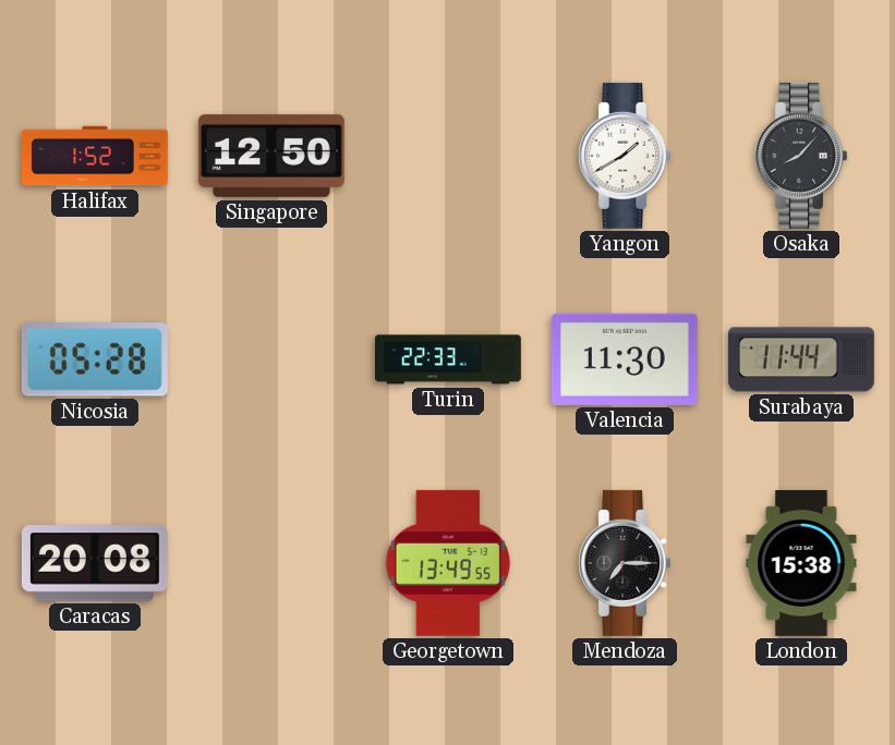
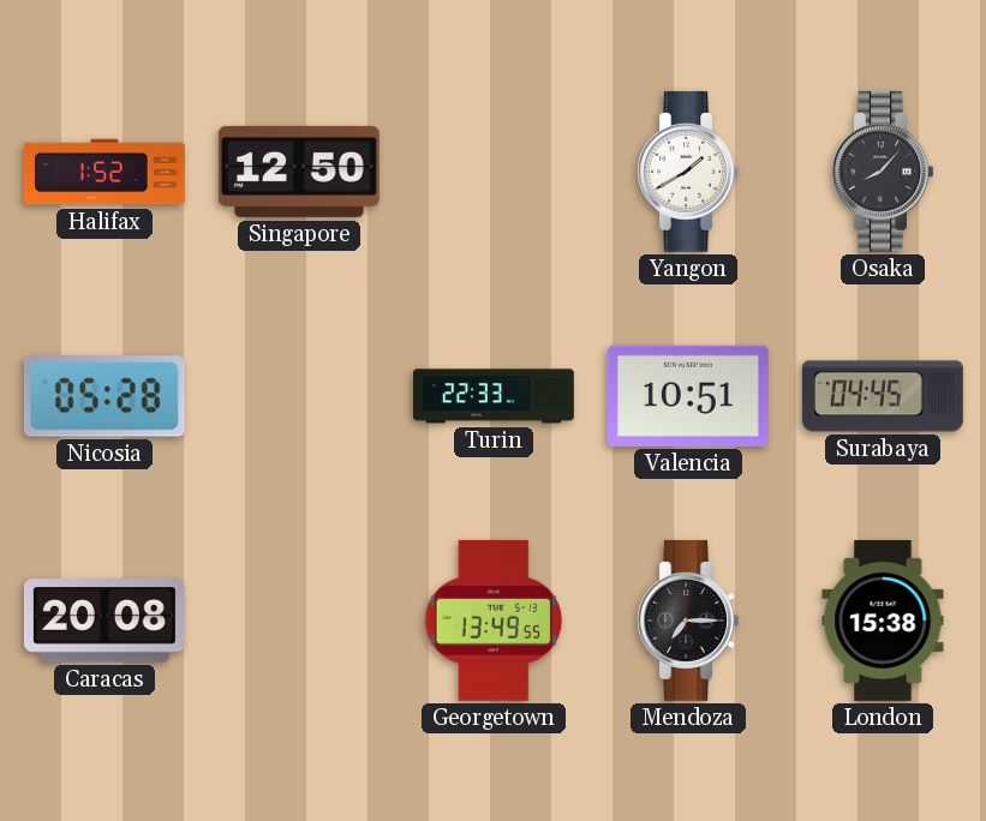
Valencia: 11:30 -> 10:51 (688, 396)
Surabaya: 11:44 -> 04:45 (883, 396)
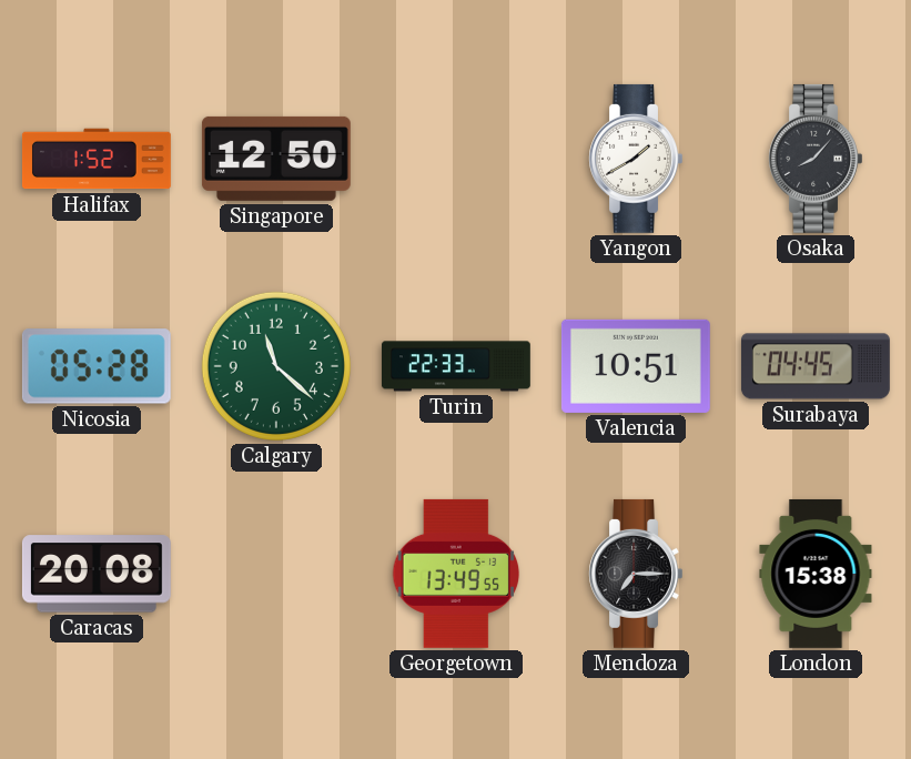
Calgary: none -> 11:22 (276, 366)
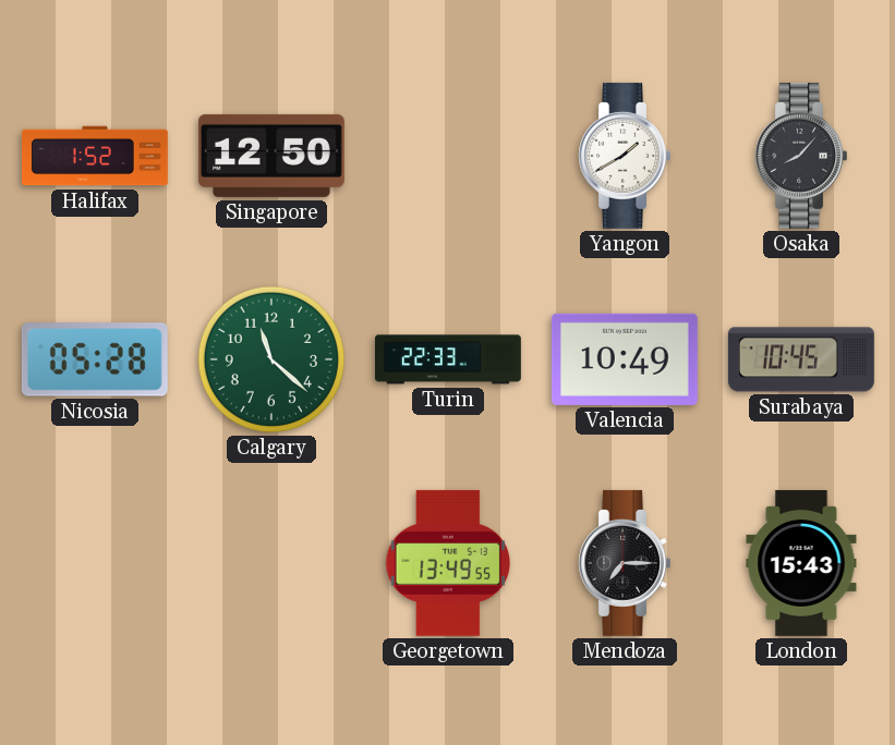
Valencia: 10:51 -> 10:49 (625, 359)
Surabaya: 04:45 -> 10:45 (801, 359)
Caracas: 20:08 -> none (97, 574)
London: 15:38 -> 15:43 (801, 563)
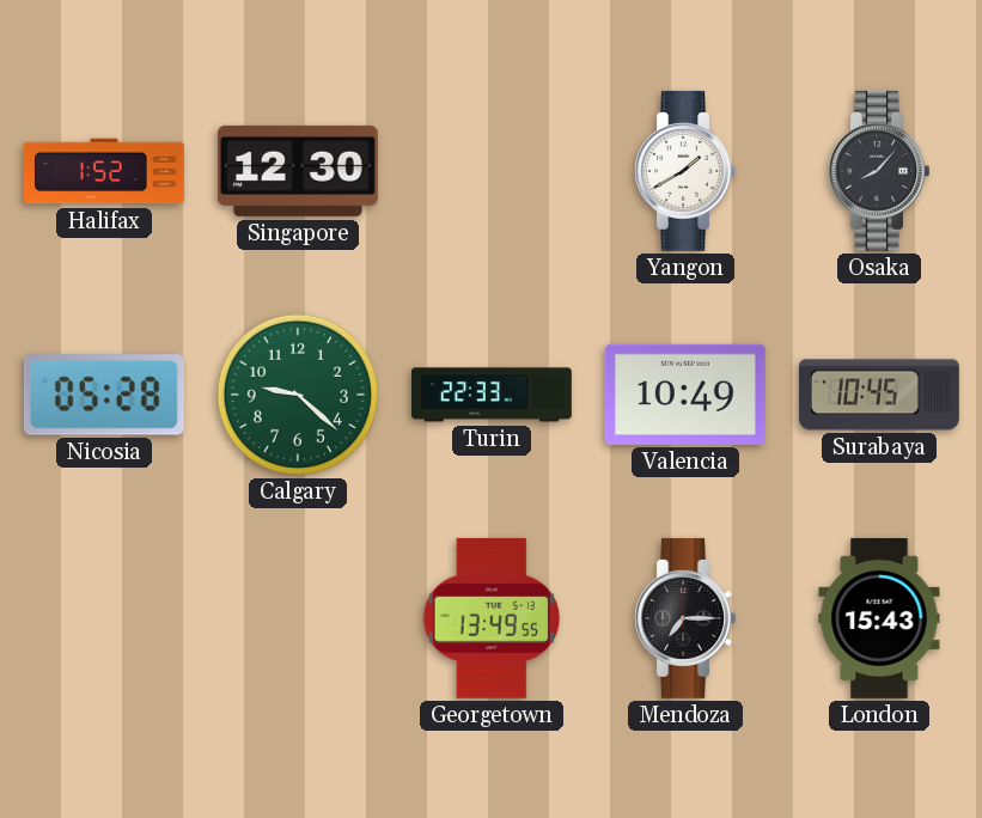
Singapore: 12:50 -> 12:30 (298, 171)
Calgary: 11:22 -> 9:22 (298, 395)
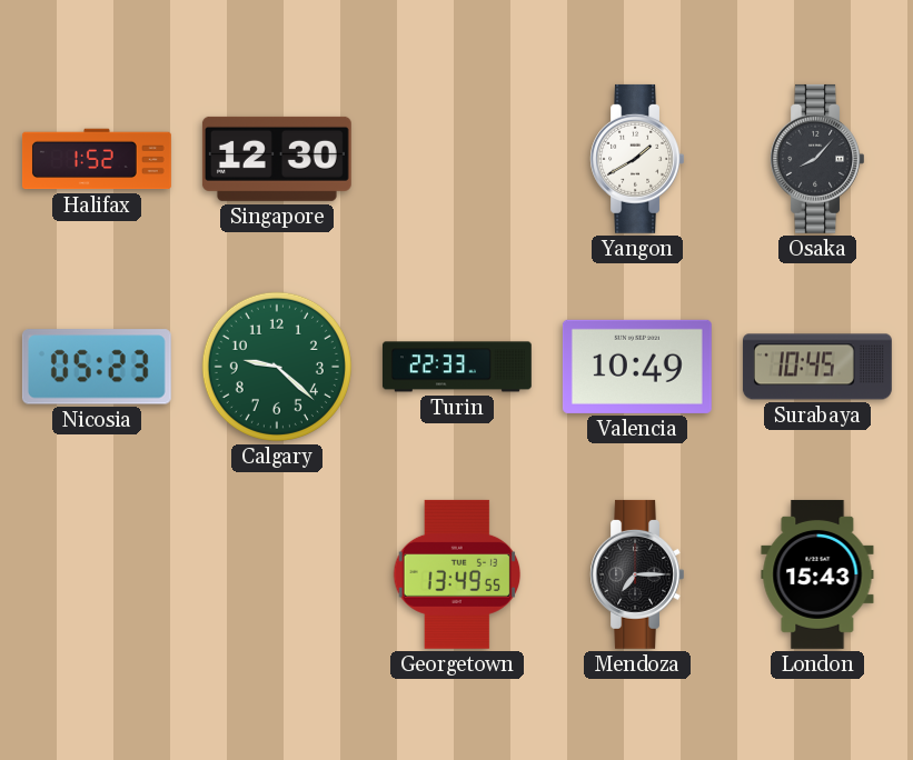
Nicosia: 05:28 -> 05:23 (97, 367)
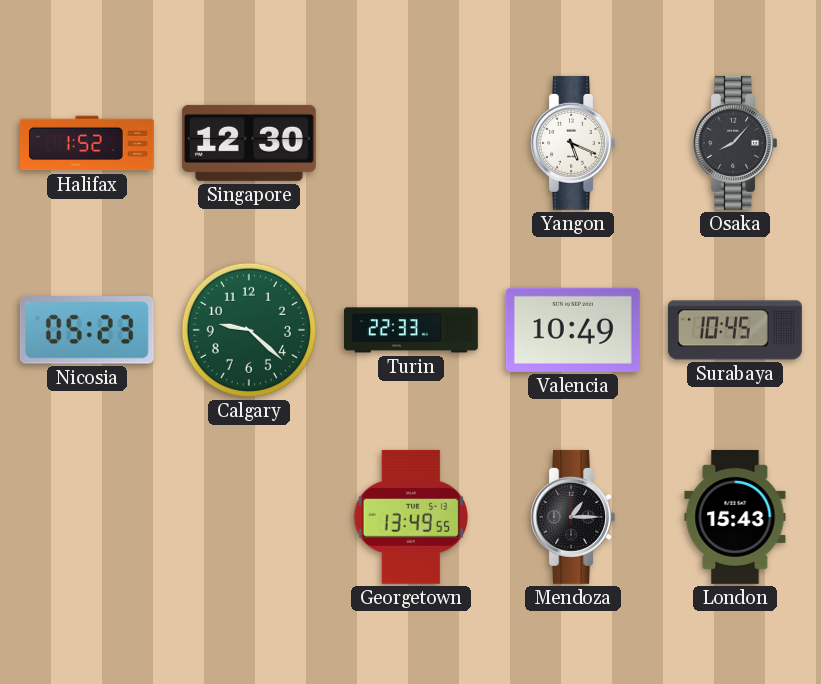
Yangon: 1:40 -> 5:19 (572, 143)
Mendoza: 7:15 -> 1:15 (572, 517)
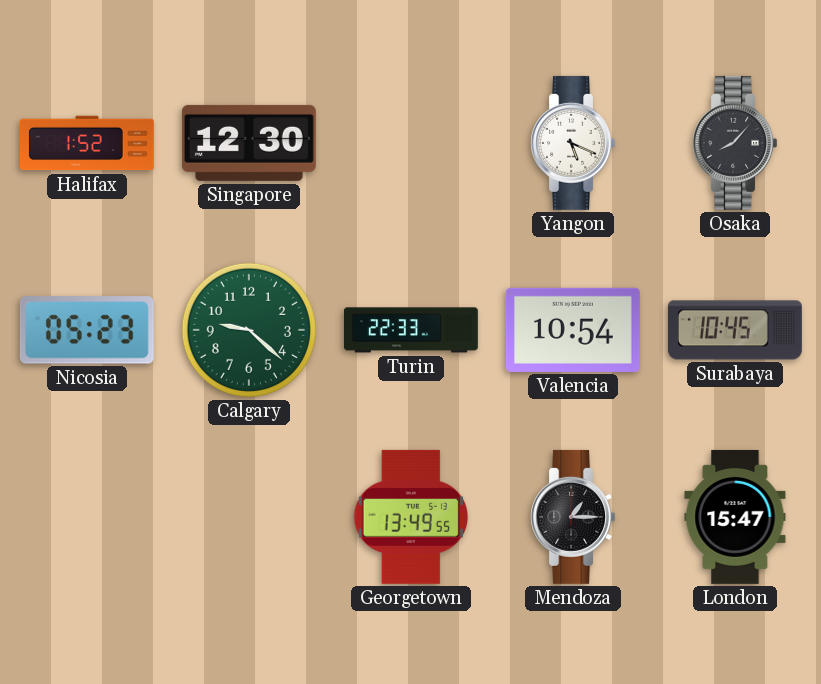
Valencia: 10:49 -> 10:54 (573, 330)
London: 15:43 -> 15:47 (735, 517)
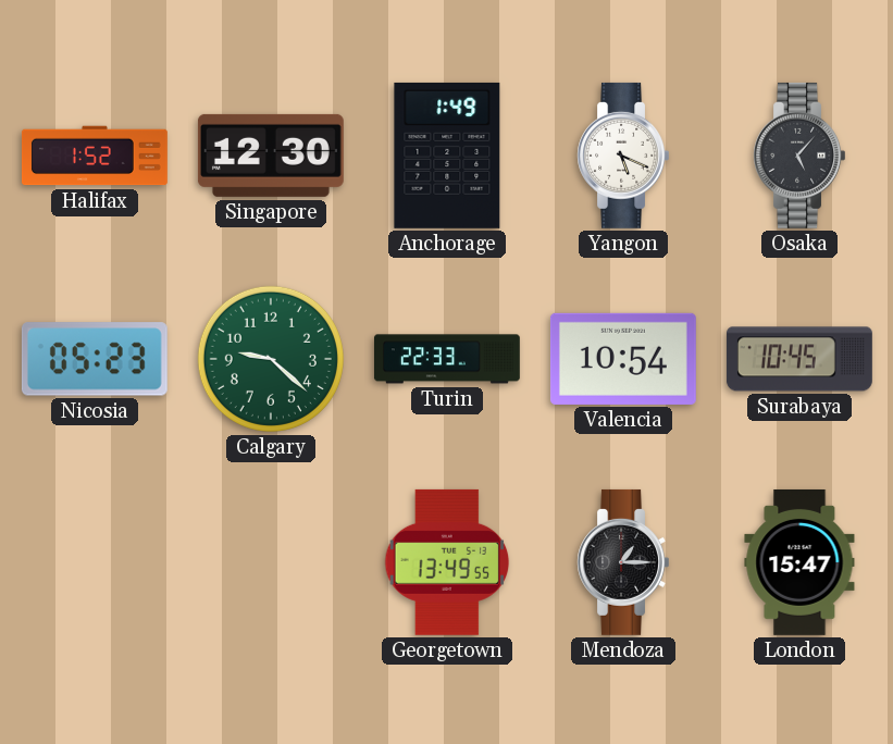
Anchorage: none -> 1:49 (447, 156)
Osaka: 8:07 -> 5:07 (798, 156)
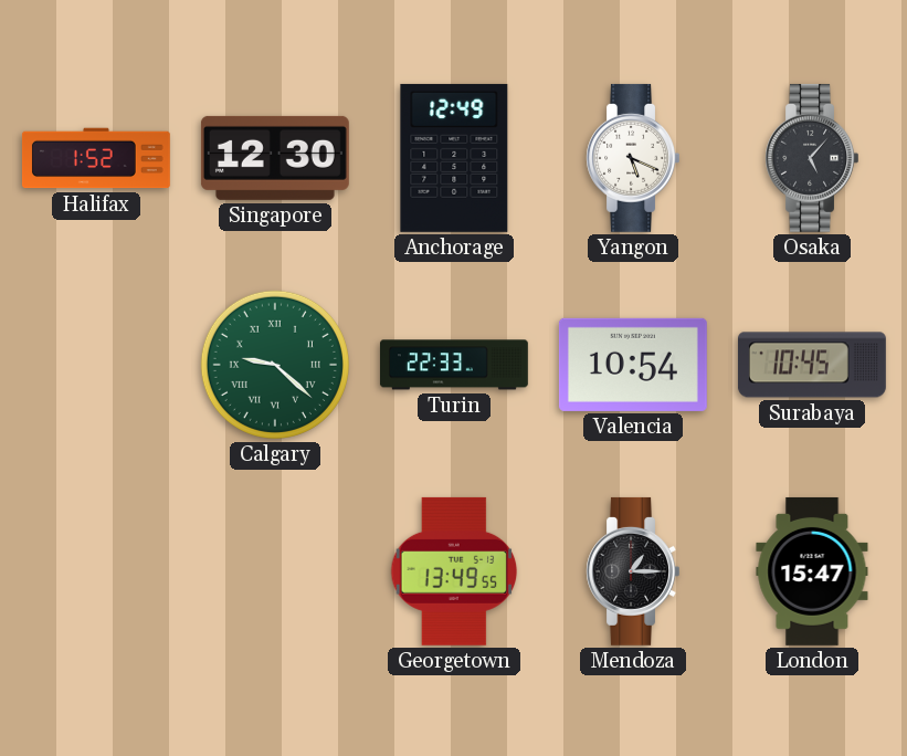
Anchorage: 1:49 -> 12:49 (454, 158)
Nicosia: 05:23 -> none (95, 359)
Calgary numerals: Arabic -> Roman (275, 365)
